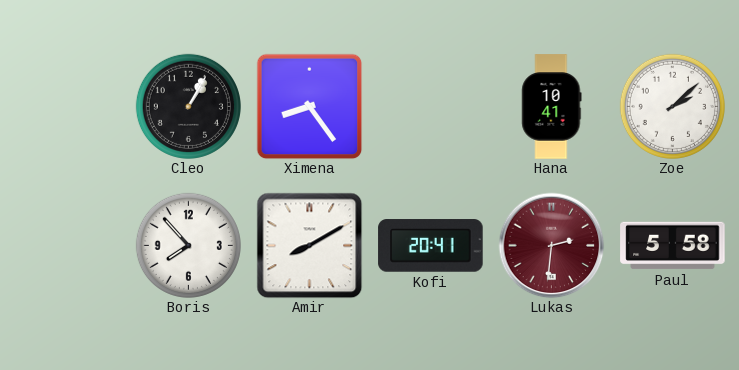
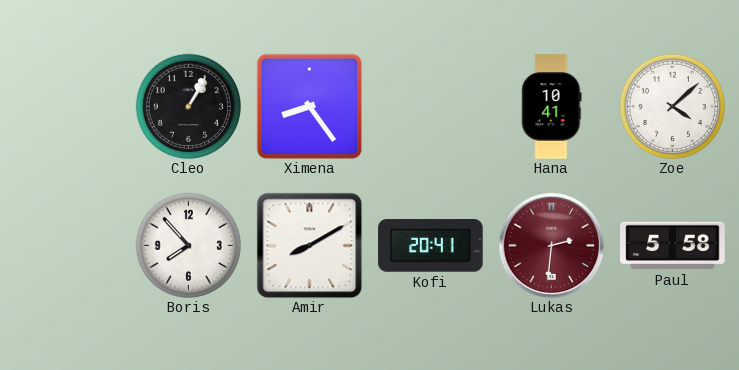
Zoe: 2:08 -> 4:08 (672, 106)
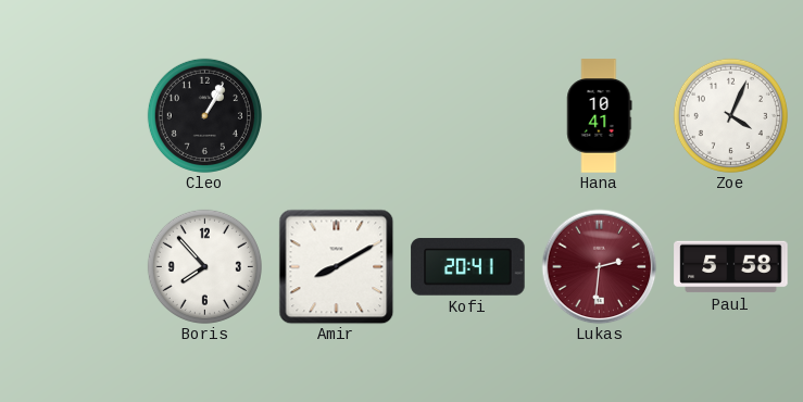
Ximena: 8:24 -> none (309, 106)
Zoe: 4:08 -> 4:04 (730, 115)
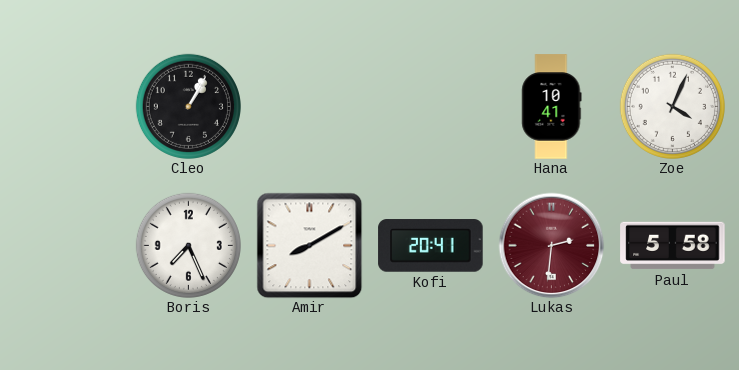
Boris: 7:53 -> 7:26 (188, 245)
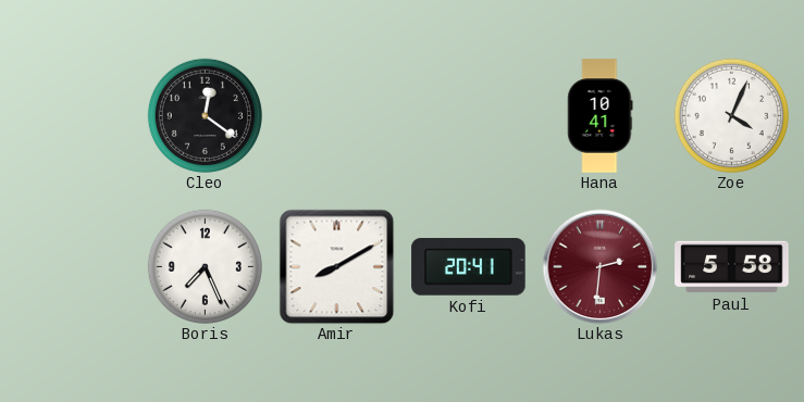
Cleo: 1:05 -> 12:21 (205, 115)
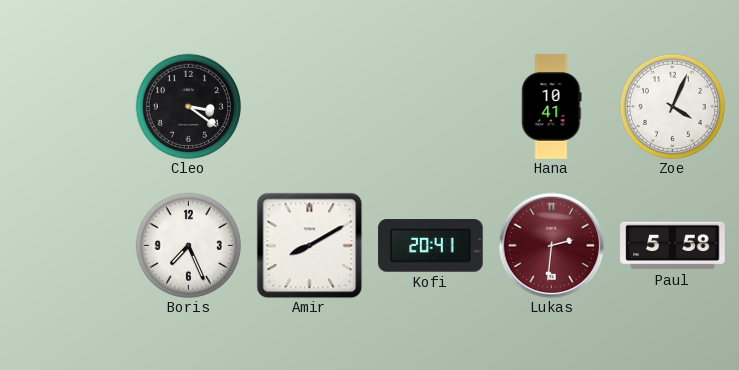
Cleo: 12:21 -> 3:21 (188, 106)
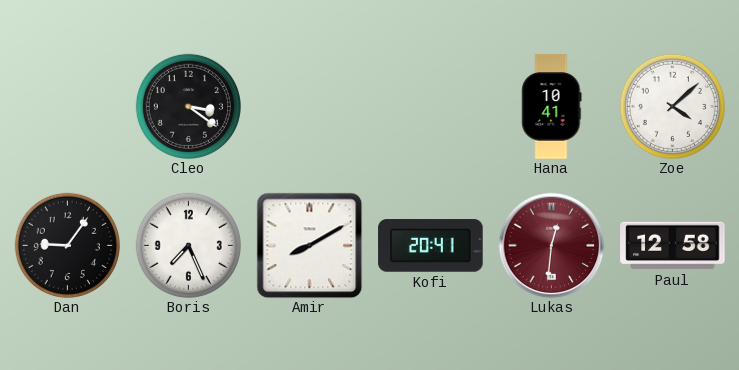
Zoe: 4:04 -> 4:08 (672, 106)
Dan: none -> 9:06 (67, 245)
Lukas: 2:31 -> 12:31 (551, 245)
Paul: 5:58 -> 12:58 (673, 246)
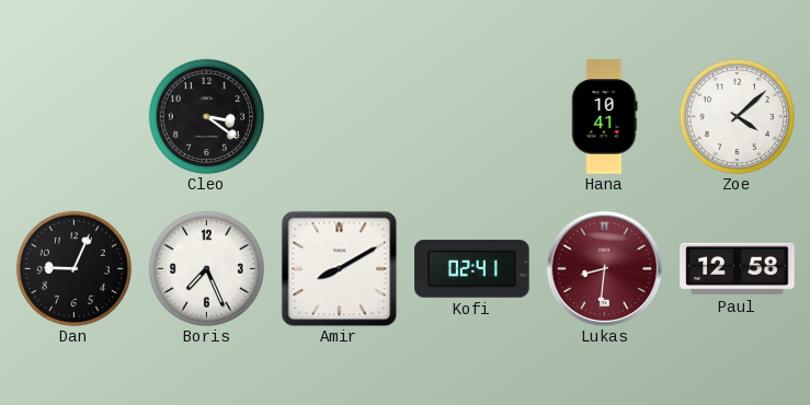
Dan: 9:06 -> 9:04 (73, 268)
Kofi: 20:41 -> 02:41 (472, 269)
Lukas: 12:31 -> 8:31 (604, 268)
